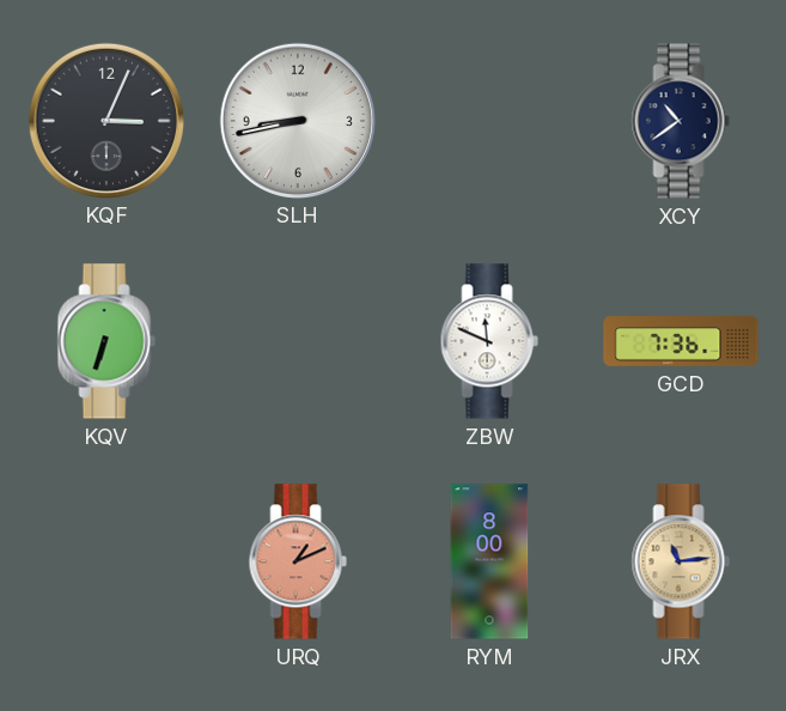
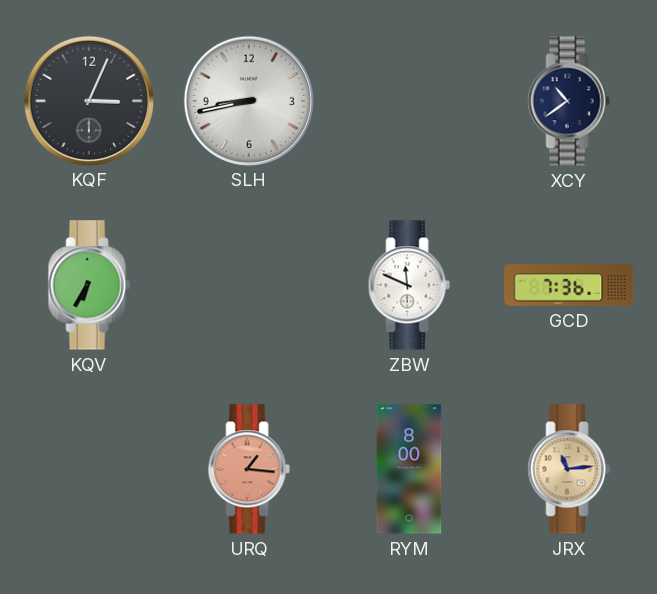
KQV: 6:33 -> 6:35 (89, 285)
URQ: 1:11 -> 1:16 (249, 469)
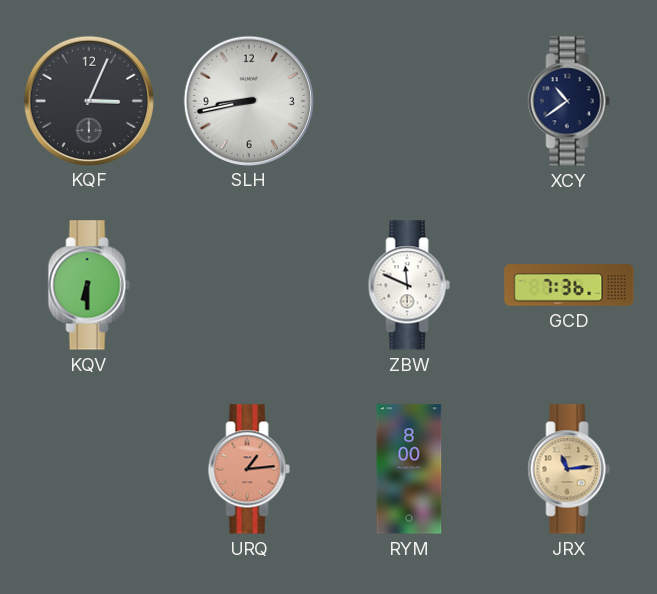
KQV: 6:35 -> 6:30 (89, 285)
URQ: 1:16 -> 1:14 (249, 469)
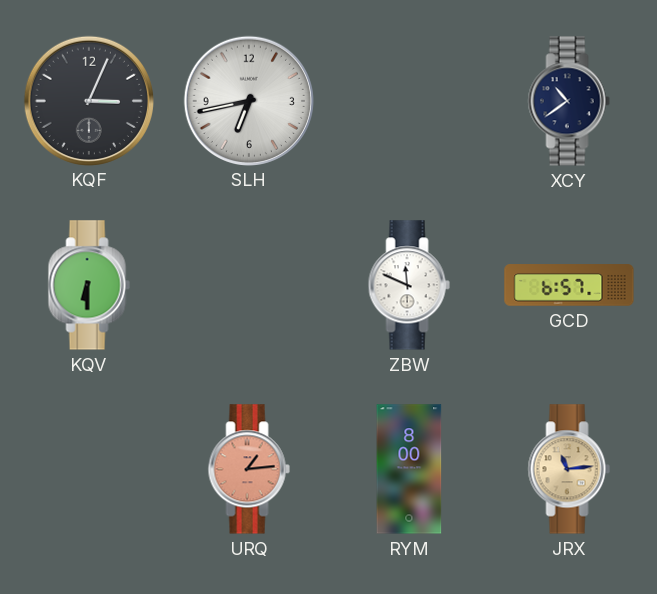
SLH: 8:43 -> 6:43 (248, 100)
GCD: 7:36 -> 6:57 (569, 285)
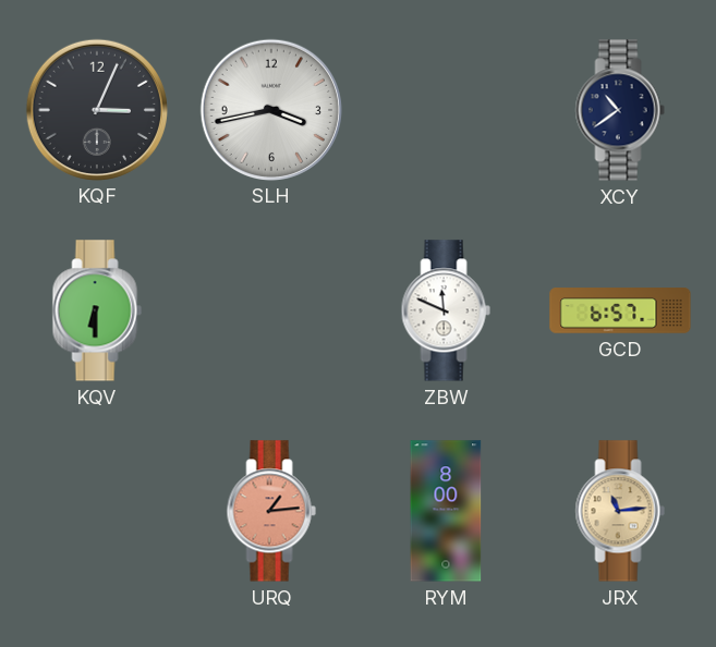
SLH: 6:43 -> 3:43 (270, 109)
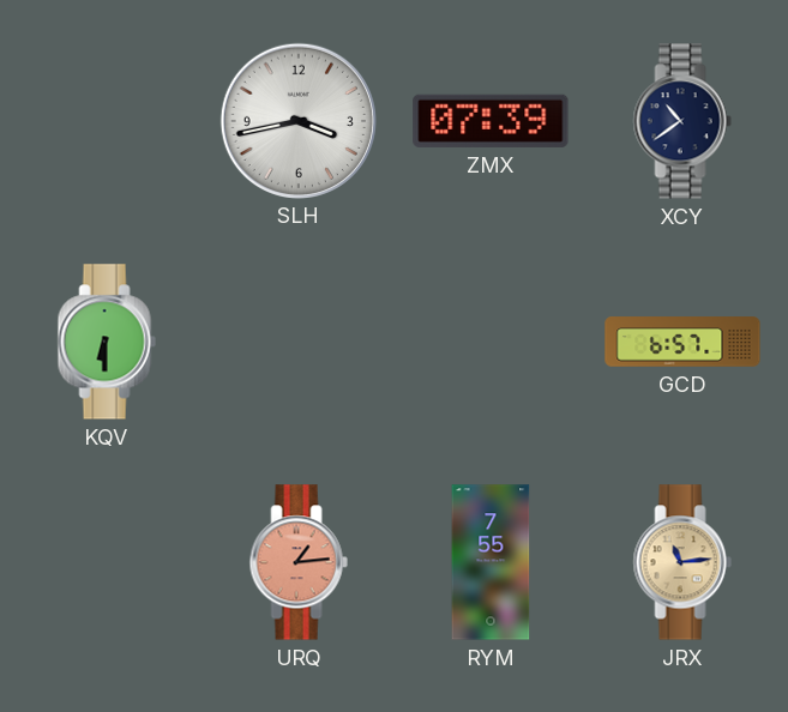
KQF: 3:04 -> none (96, 109)
ZMX: none -> 07:39 (491, 121)
ZBW: 11:49 -> none (446, 310)
RYM: 8:00 -> 7:55 (491, 562)
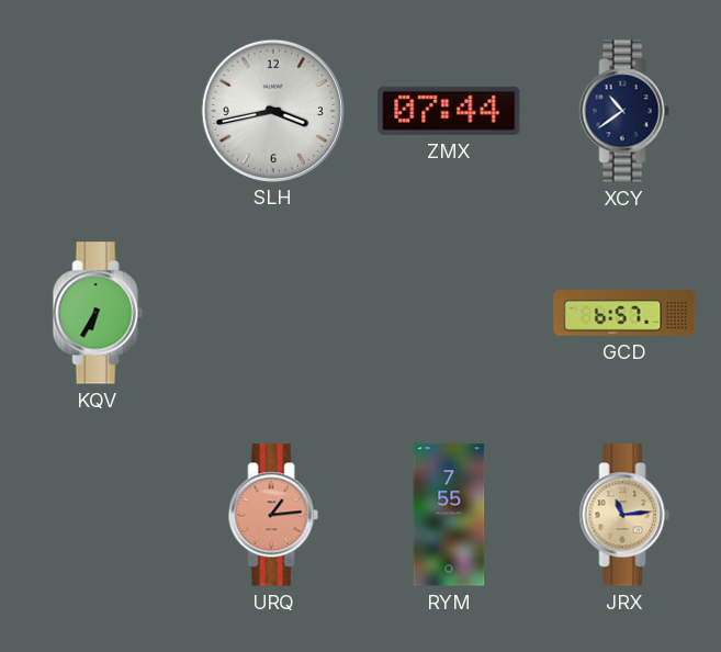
ZMX: 07:39 -> 07:44 (449, 111)
KQV: 6:30 -> 6:35 (98, 313)
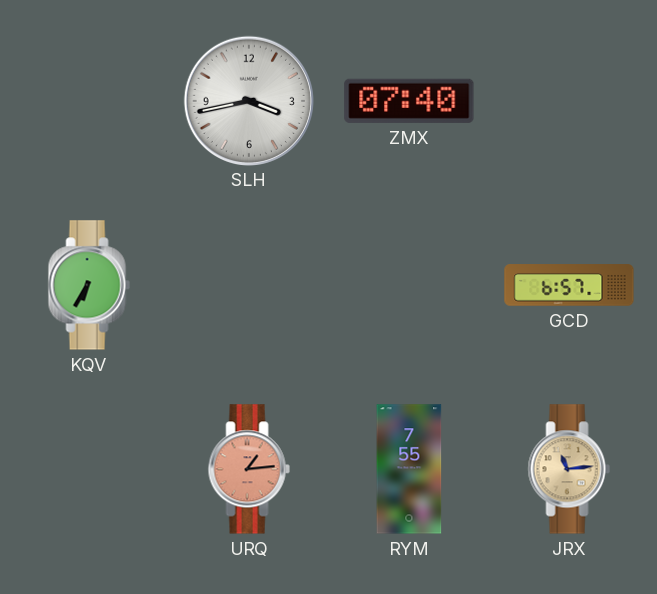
ZMX: 07:44 -> 07:40 (409, 101)
XCY: 10:39 -> none (624, 111)
